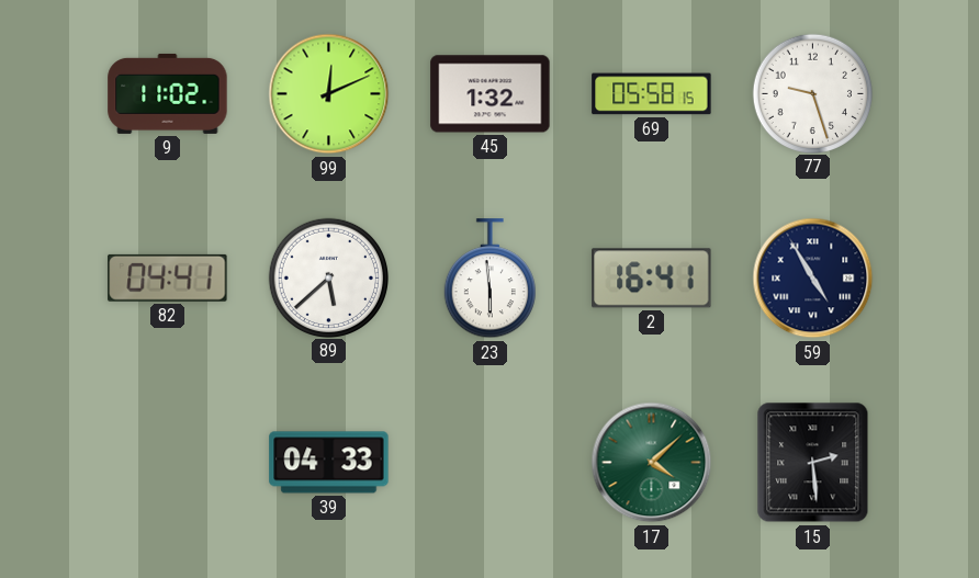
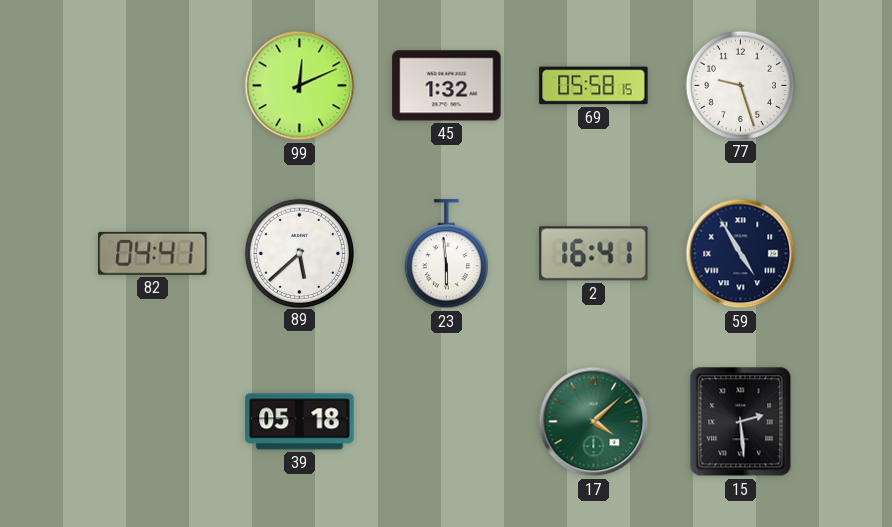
9: 11:02 -> none (168, 93)
39: 04:33 -> 05:18 (300, 422)
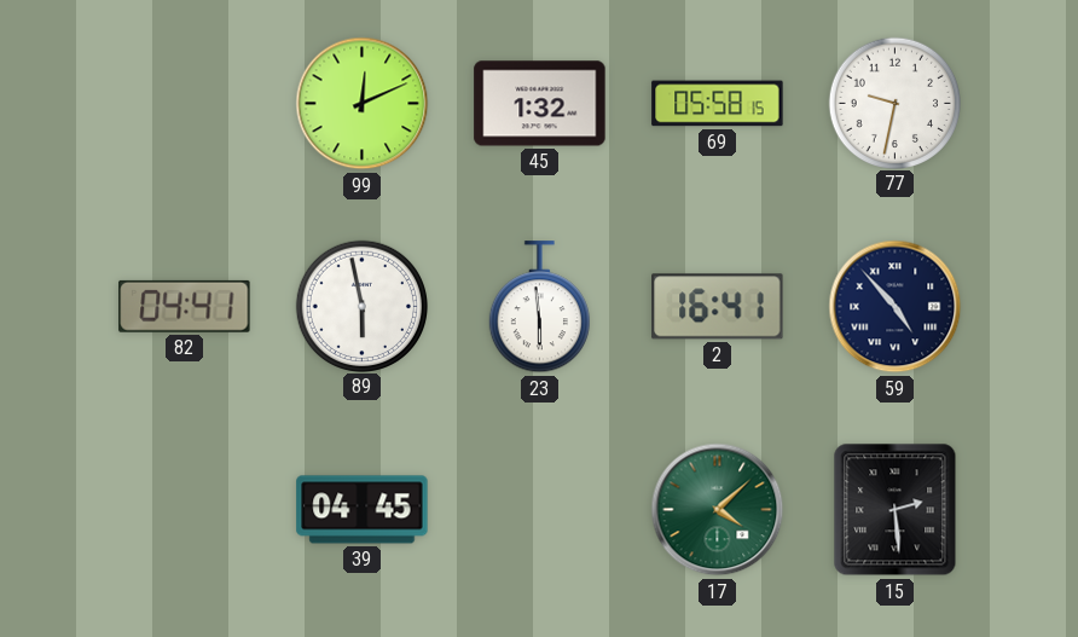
77: 9:27 -> 9:32 (894, 103)
89: 5:38 -> 5:58 (361, 306)
59: 4:55 -> 4:53 (896, 307)
39: 05:18 -> 04:45 (363, 510)
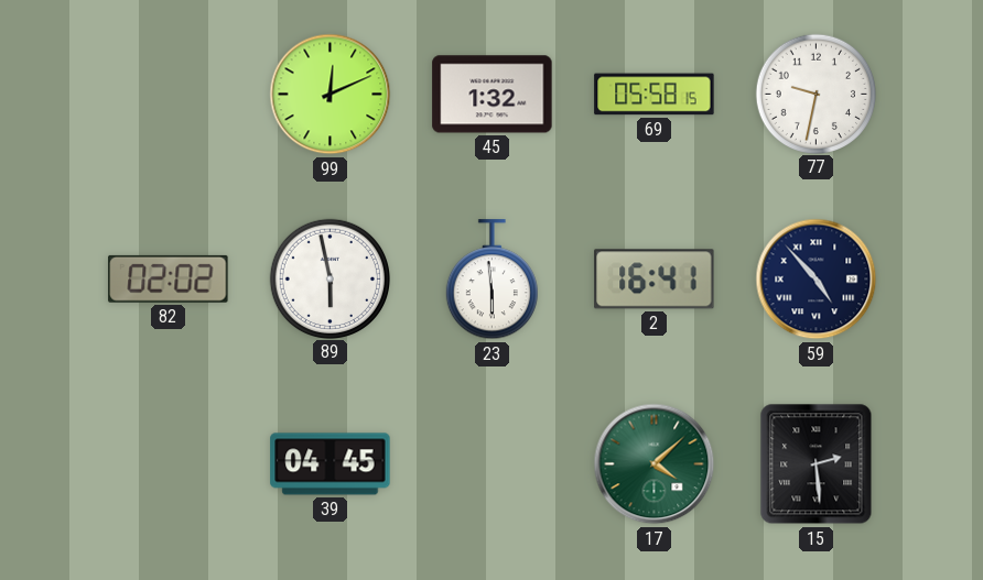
82: 04:41 -> 02:02 (169, 278)
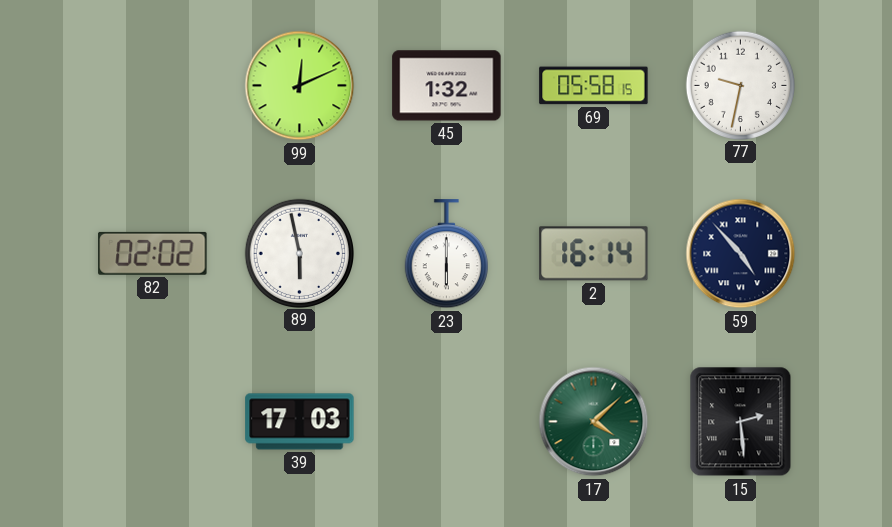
23: 5:59 -> 6:00 (446, 254)
2: 16:41 -> 16:14 (594, 254)
39: 04:45 -> 17:03 (300, 422)
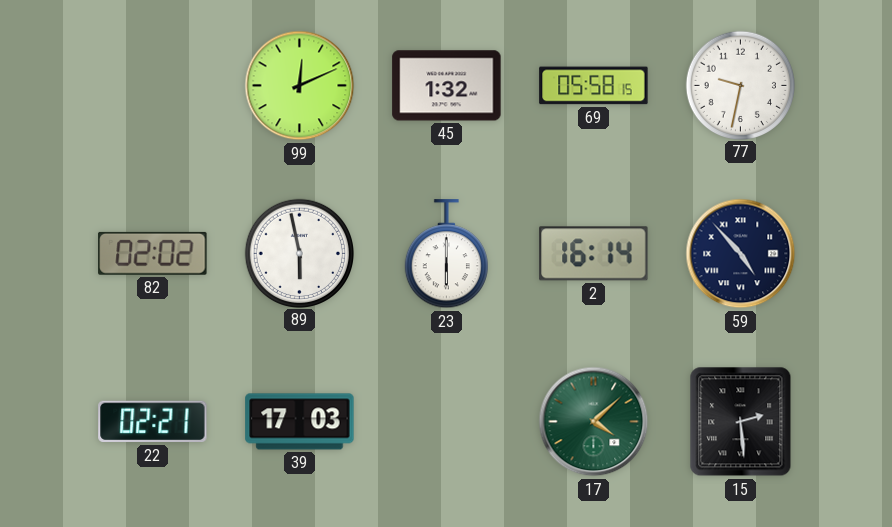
22: none -> 02:21 (153, 422)
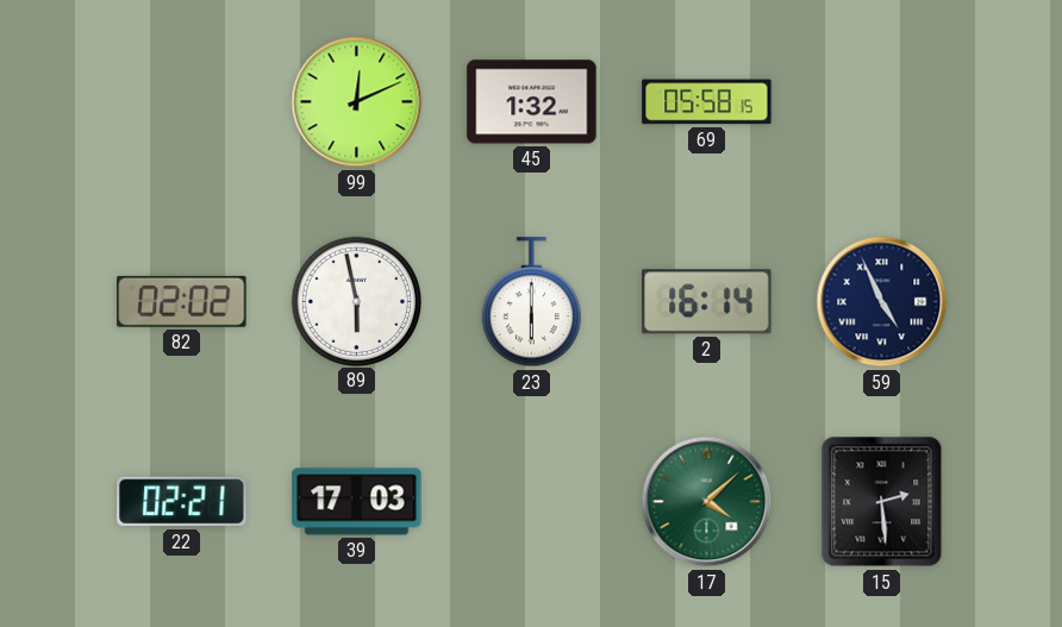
77: 9:32 -> none (740, 85)
59: 4:53 -> 4:56 (882, 302)
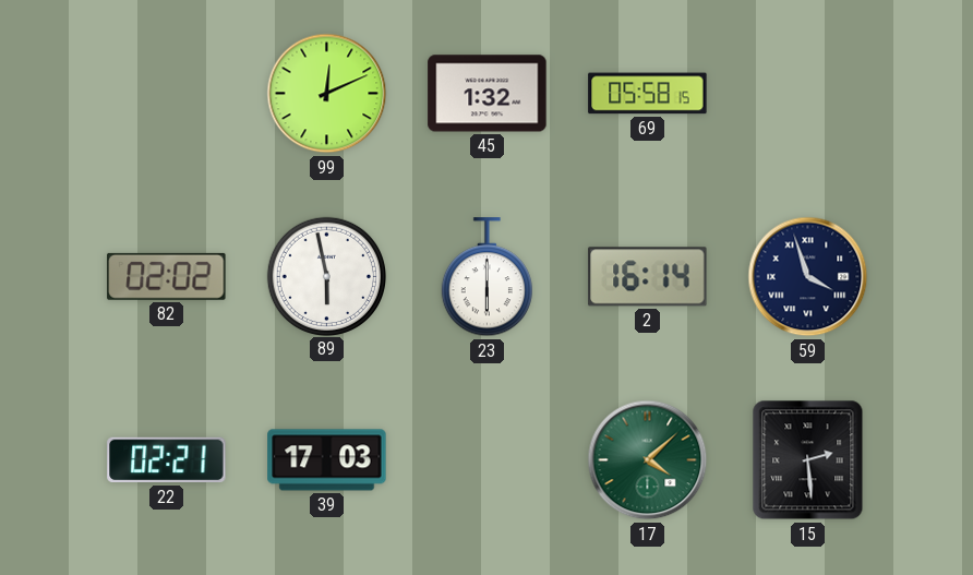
59: 4:56 -> 3:57 (808, 277)
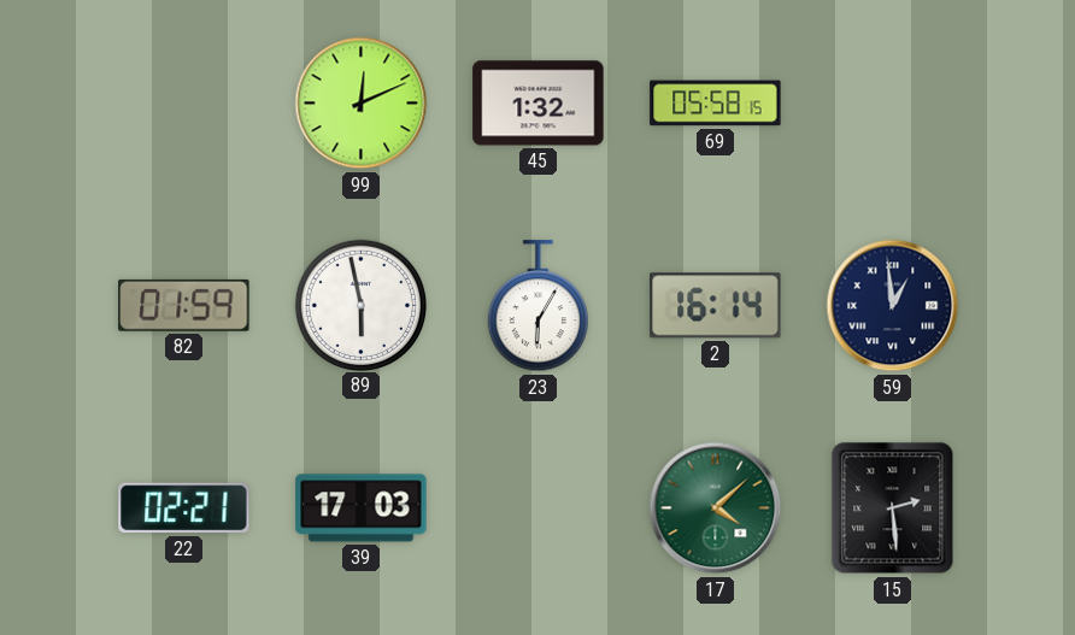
82: 02:02 -> 01:59 (184, 305)
23: 6:00 -> 6:05 (537, 306)
59: 3:57 -> 12:59 (893, 306)
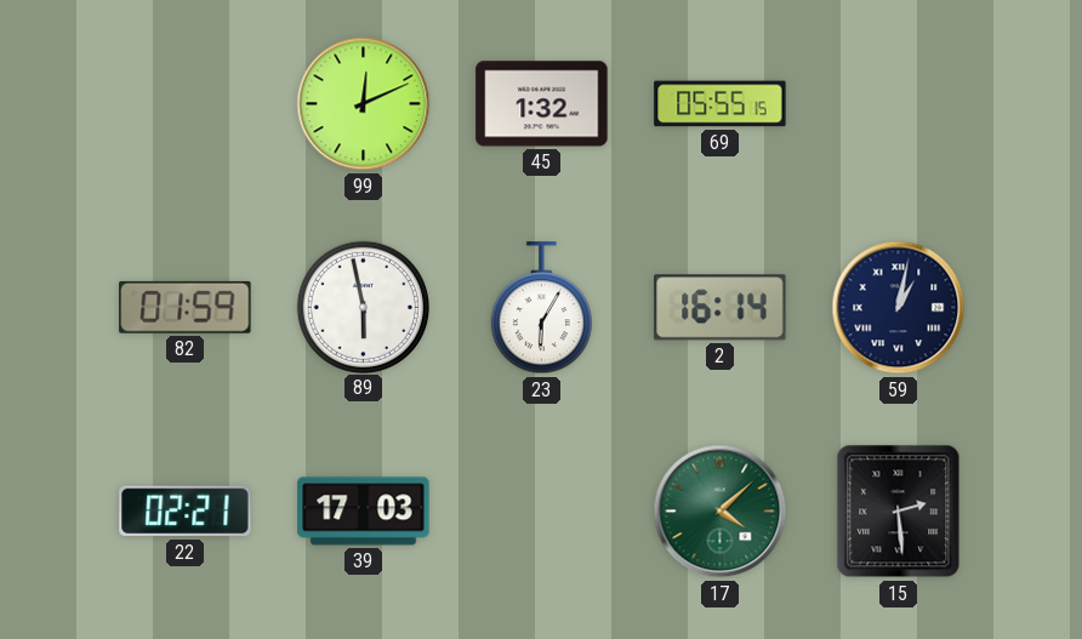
69: 05:58 -> 05:55 (721, 104)
59: 12:59 -> 1:02 (899, 308)
